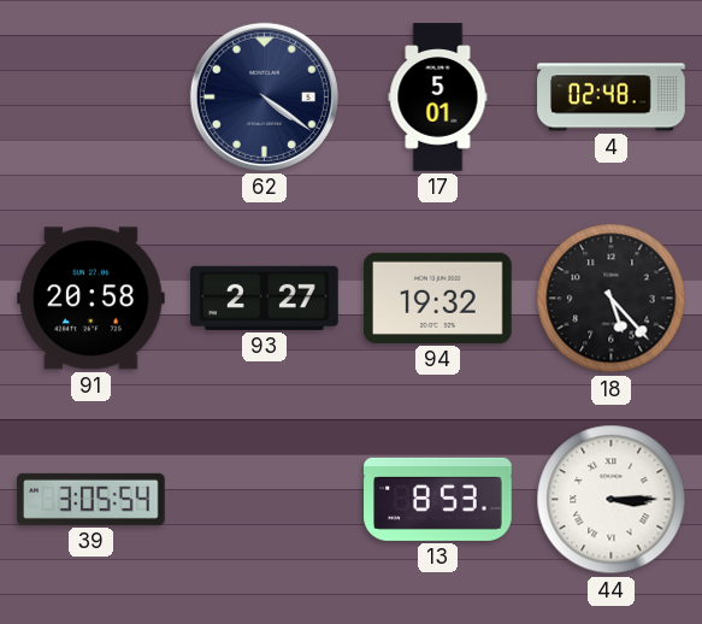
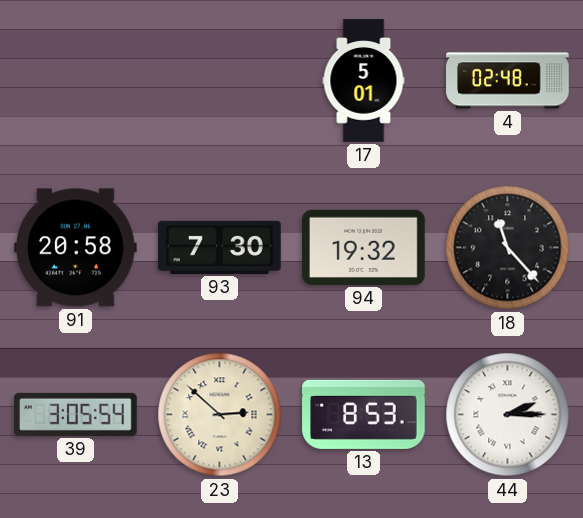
62: 4:21 -> none (264, 96)
93: 2:27 -> 7:30 (220, 247)
18: 5:23 -> 11:23 (508, 248)
23: none -> 2:52 (220, 415)
44: 3:15 -> 2:15 (508, 415)
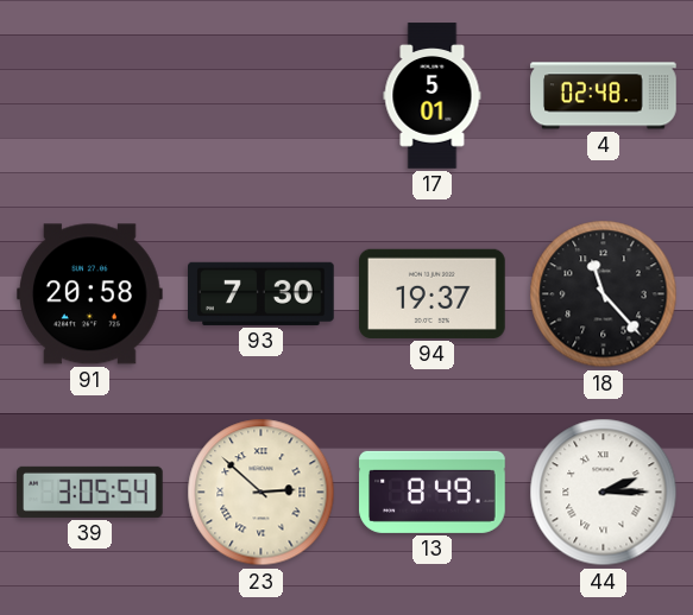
94: 19:32 -> 19:37 (433, 293)
13: 8:53 -> 8:49 (433, 492)
